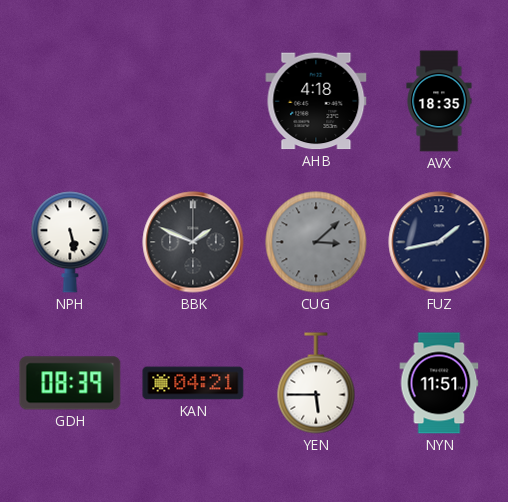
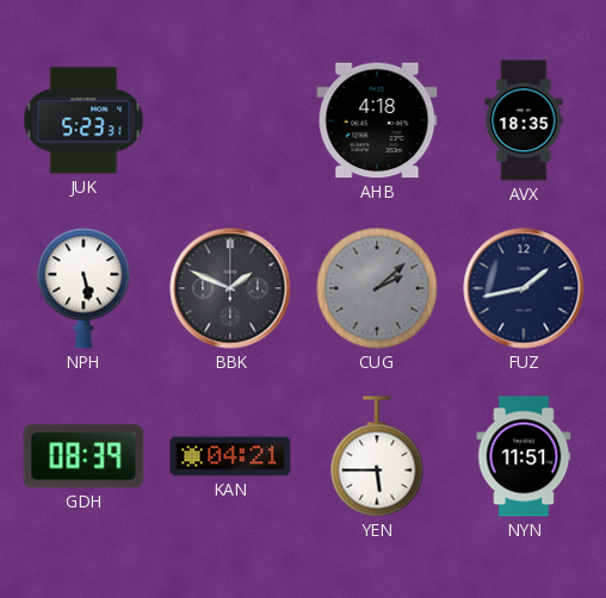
JUK: none -> 5:23 (84, 120)
CUG: 3:08 -> 2:08 (377, 288)
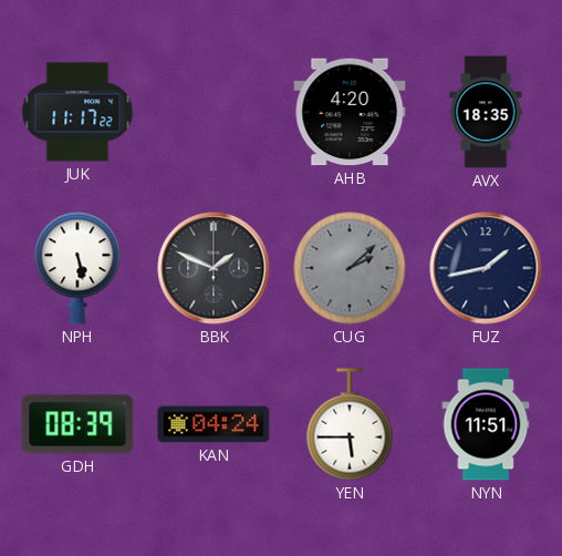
JUK: 5:23 -> 11:17 (77, 112)
AHB: 4:18 -> 4:20 (350, 112)
KAN: 04:21 -> 04:24 (214, 424)
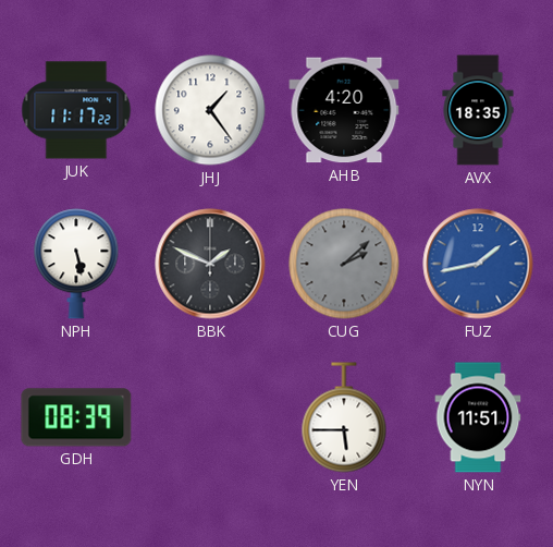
JHJ: none -> 1:24 (210, 110)
FUZ dial: navy -> blue (478, 264)
KAN: 04:24 -> none (214, 424)
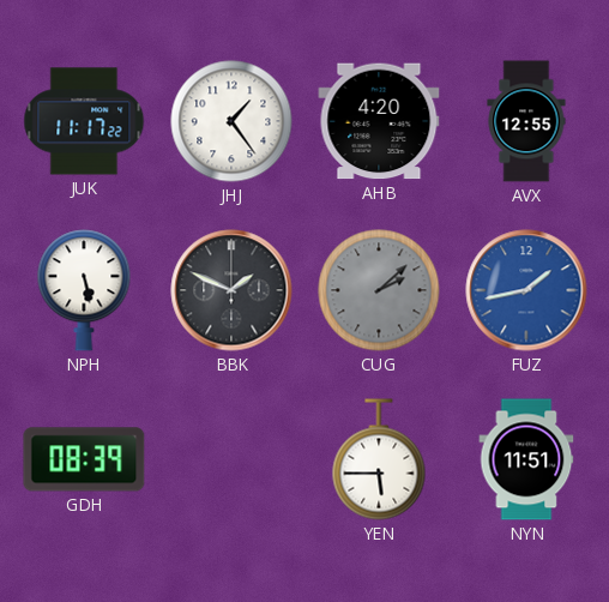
AVX: 18:35 -> 12:55 (526, 121)
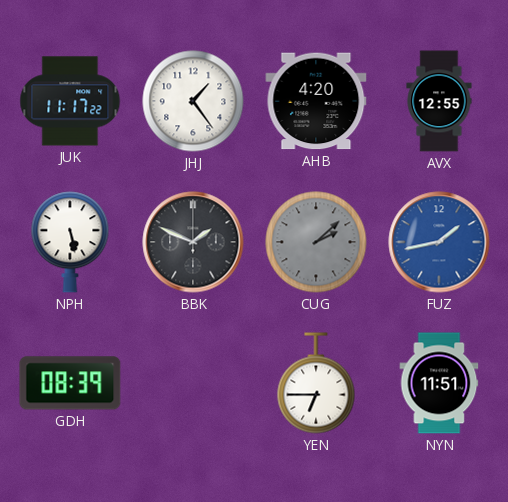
YEN: 5:45 -> 6:45 (316, 383)
